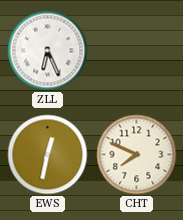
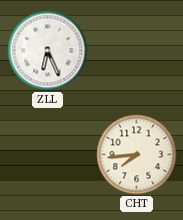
EWS: 12:32 -> none (48, 155)
CHT: 7:49 -> 7:44 (137, 155)
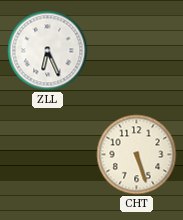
CHT: 7:44 -> 5:27 (137, 155)
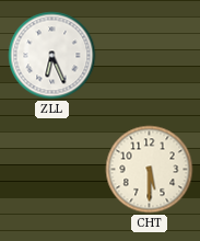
CHT: 5:27 -> 5:30 (150, 170)
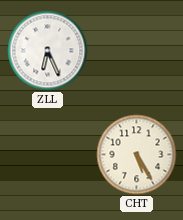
CHT: 5:30 -> 5:25 (137, 155)
